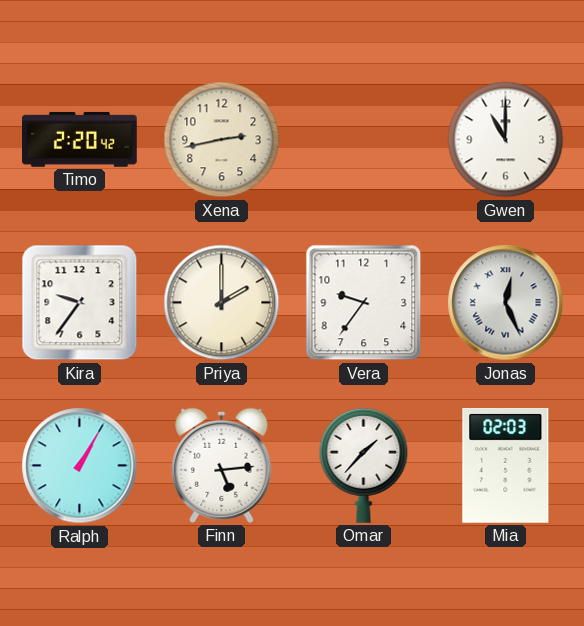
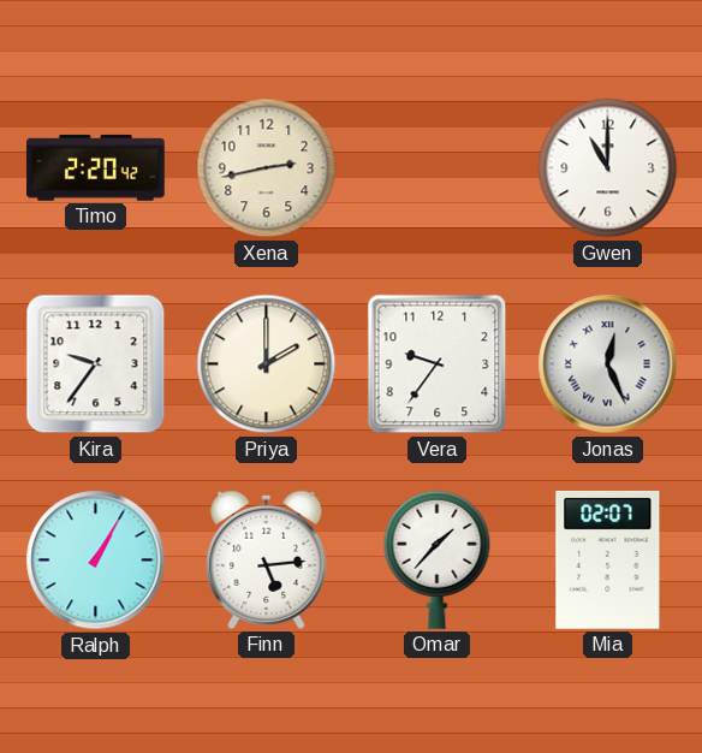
Mia: 02:03 -> 02:07 (608, 561)
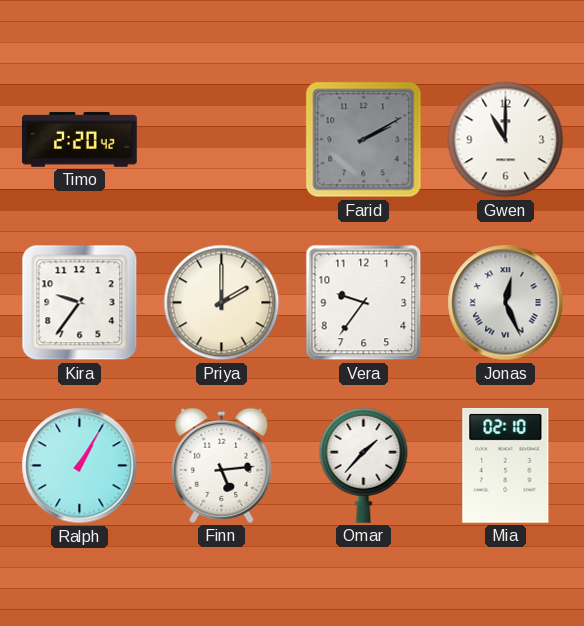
Xena: 2:43 -> none (267, 168)
Farid: none -> 2:10 (364, 140)
Mia: 02:07 -> 02:10 (506, 466)
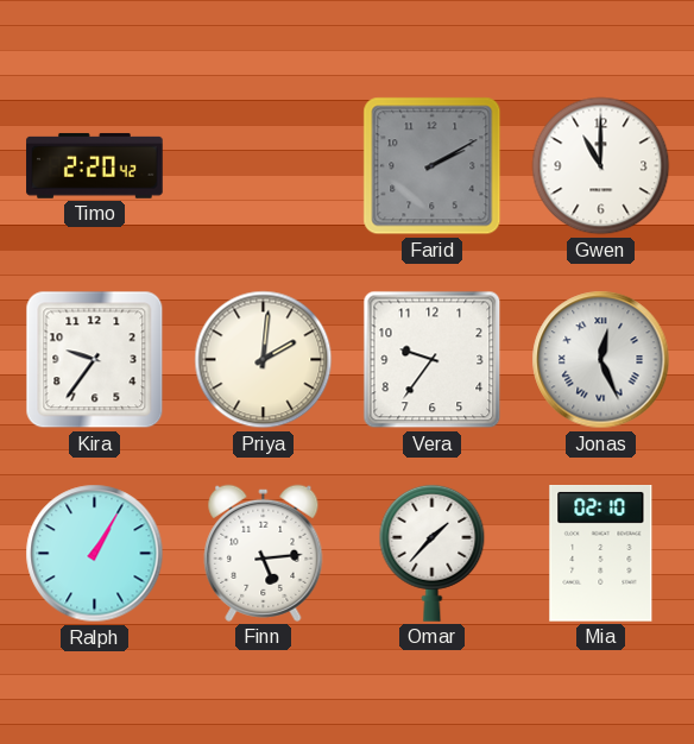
Priya: 2:00 -> 2:01 (264, 360)
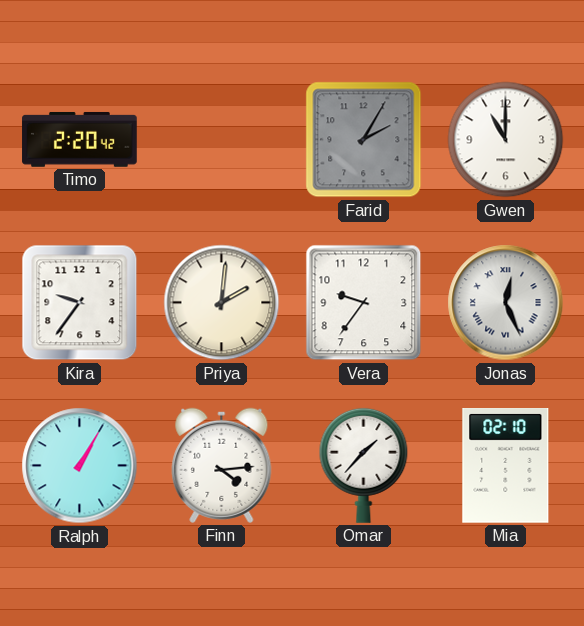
Farid: 2:10 -> 2:05 (364, 140)
Finn: 5:14 -> 4:14 (222, 465)
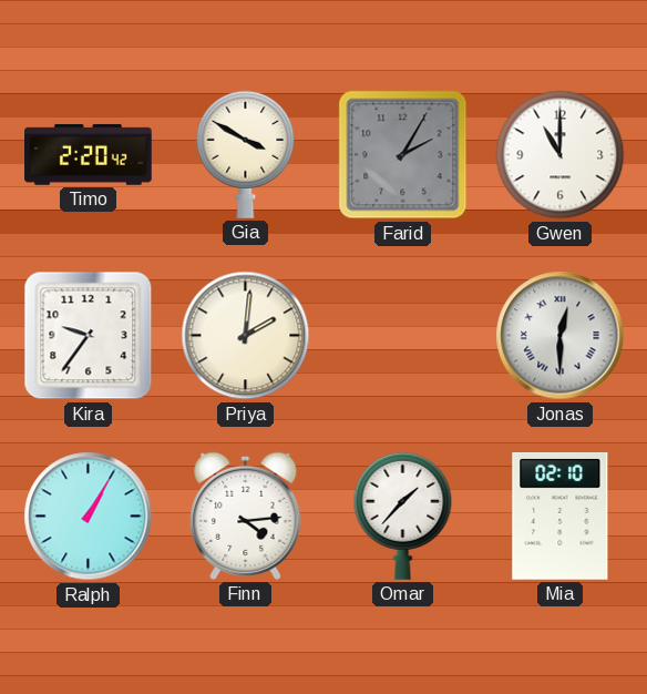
Gia: none -> 3:50 (246, 154)
Vera: 9:36 -> none (364, 303)
Jonas: 12:26 -> 12:30 (561, 336)
